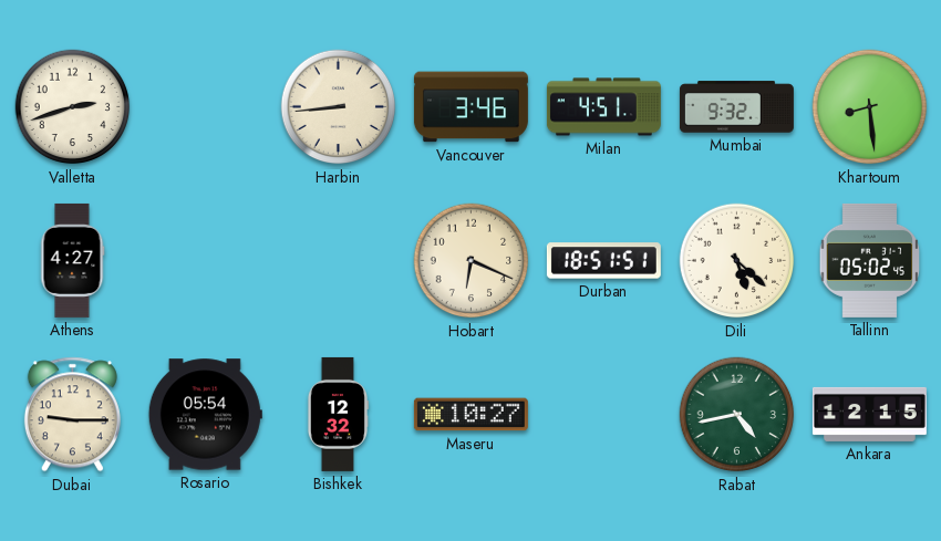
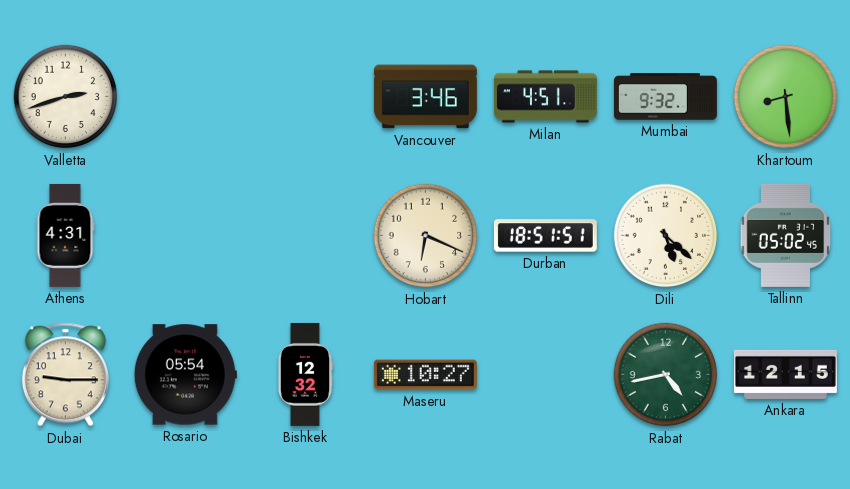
Harbin: 8:44 -> none (339, 107)
Athens: 4:27 -> 4:31 (65, 235)
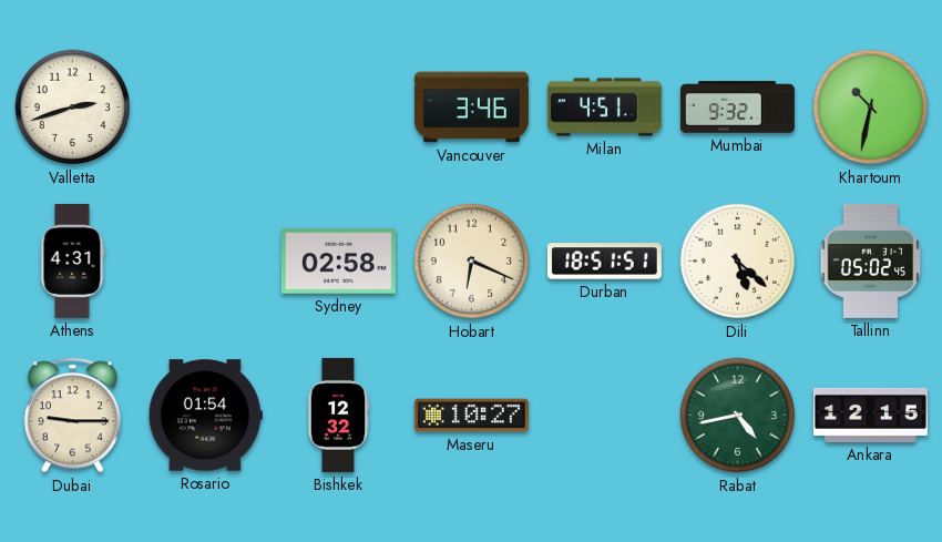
Khartoum: 8:29 -> 10:32 (871, 108)
Sydney: none -> 02:58 (338, 262)
Rosario: 05:54 -> 01:54 (205, 416)
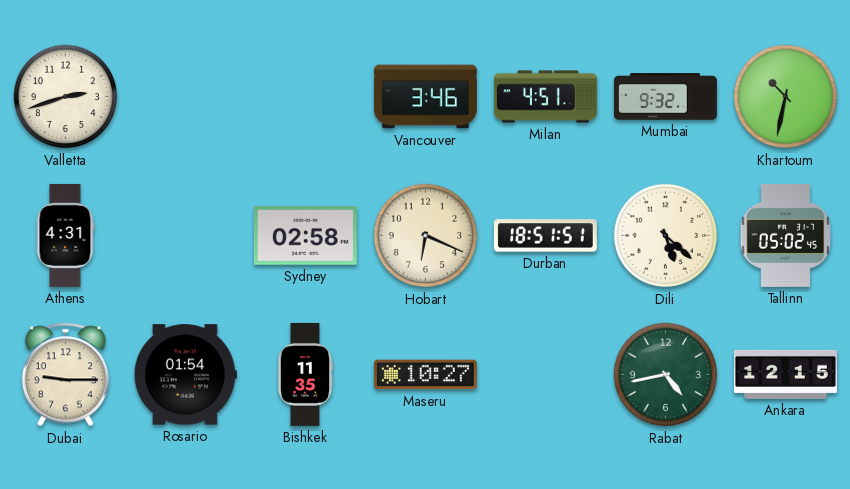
Bishkek: 12:32 -> 11:35 (304, 374)
